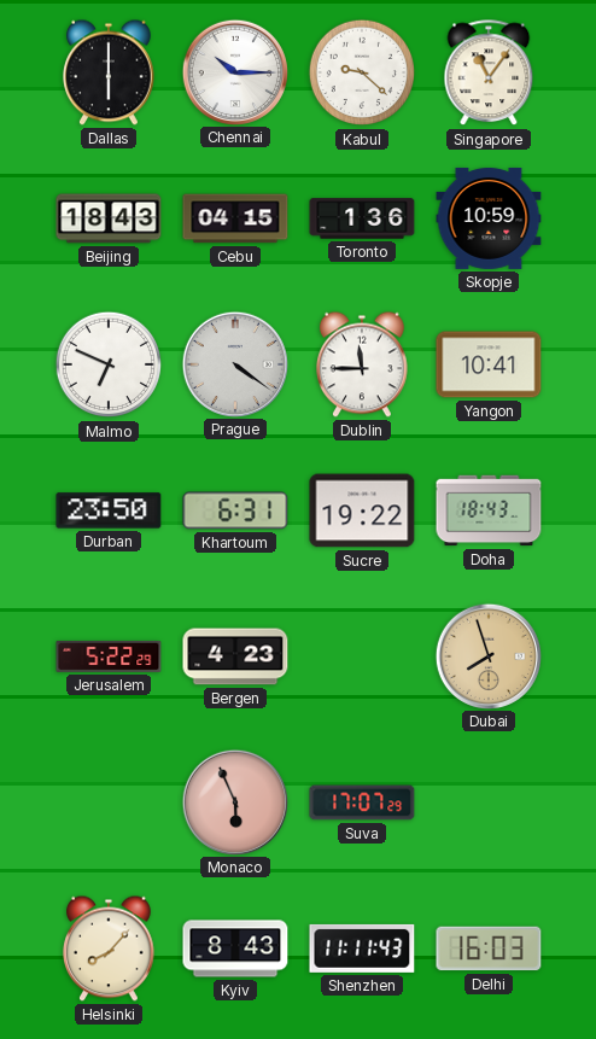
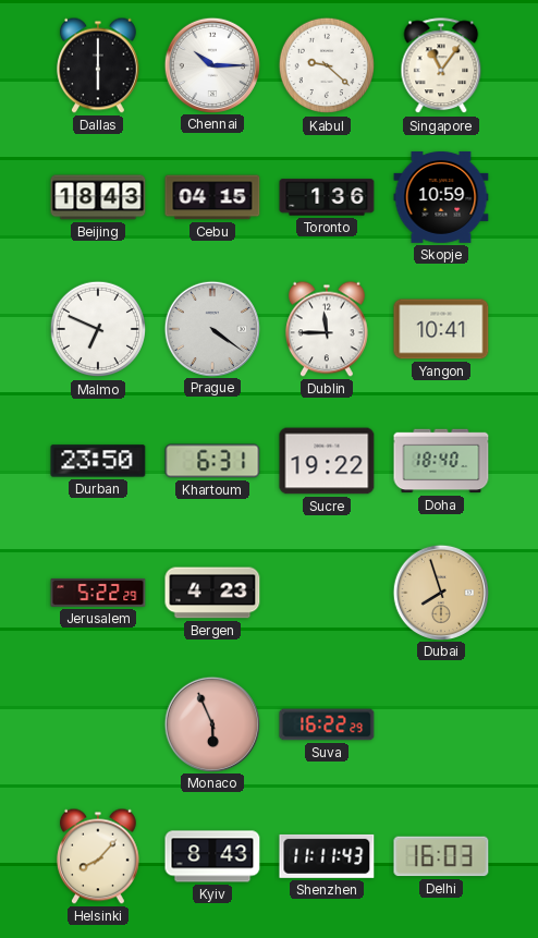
Doha: 18:43 -> 18:40 (441, 461)
Suva: 17:07 -> 16:22 (327, 724)
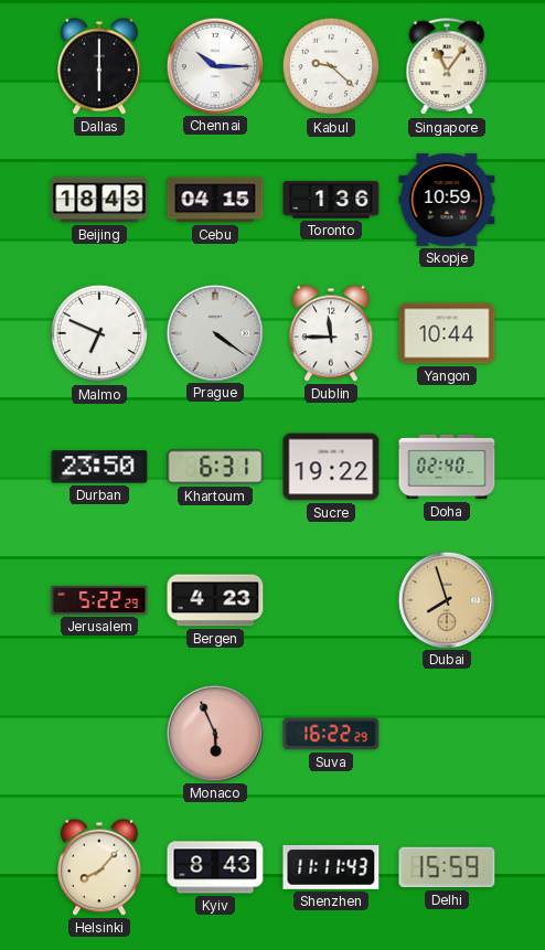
Yangon: 10:41 -> 10:44 (447, 333)
Doha: 18:40 -> 02:40 (447, 467)
Delhi: 16:03 -> 15:59 (447, 867)
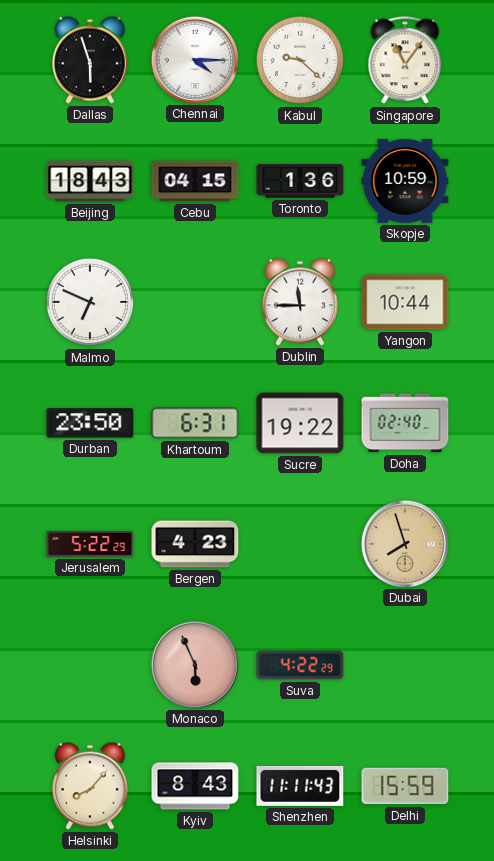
Dallas: 6:00 -> 5:57 (91, 60)
Chennai: 10:15 -> 4:15 (194, 59)
Prague: 4:21 -> none (214, 332)
Suva: 16:22 -> 4:22 (300, 665)
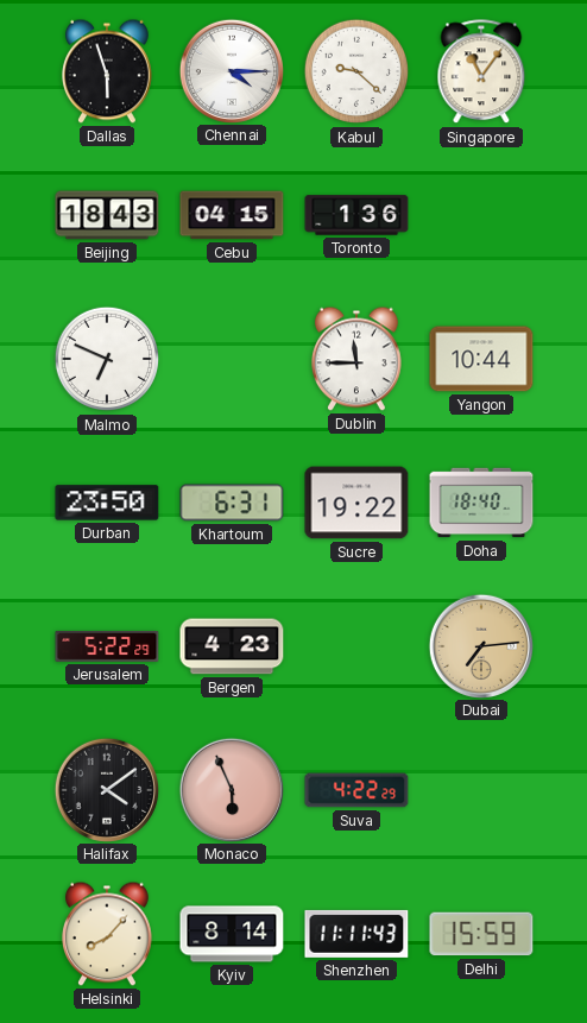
Skopje: 10:59 -> none (405, 181)
Doha: 02:40 -> 18:40 (481, 503)
Dubai: 7:57 -> 7:14 (480, 645)
Halifax: none -> 4:09 (106, 789)
Kyiv: 8:43 -> 8:14 (232, 934)
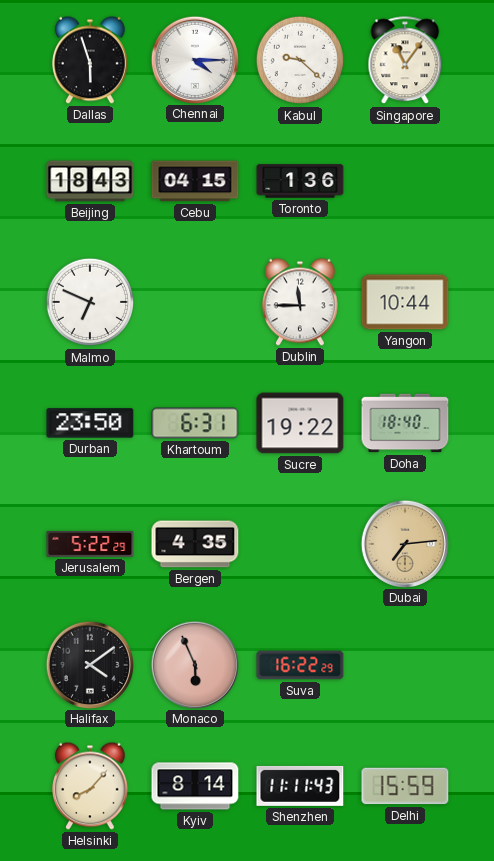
Bergen: 4:23 -> 4:35 (195, 544)
Suva: 4:22 -> 16:22 (300, 665)
